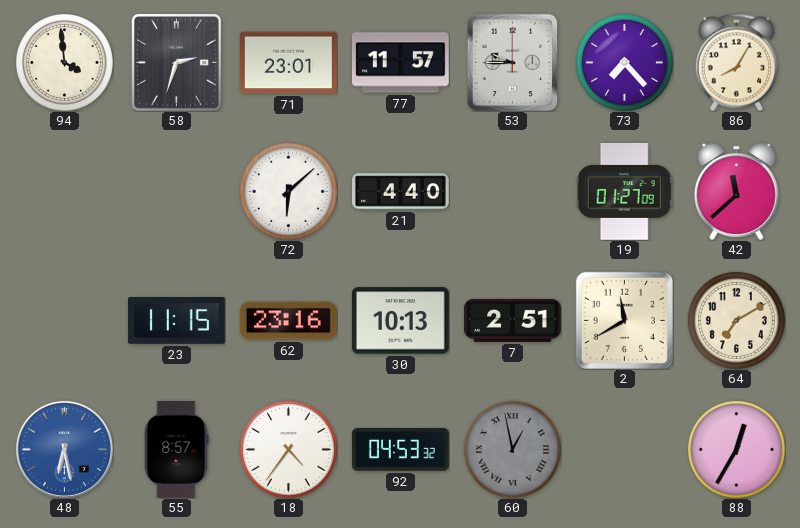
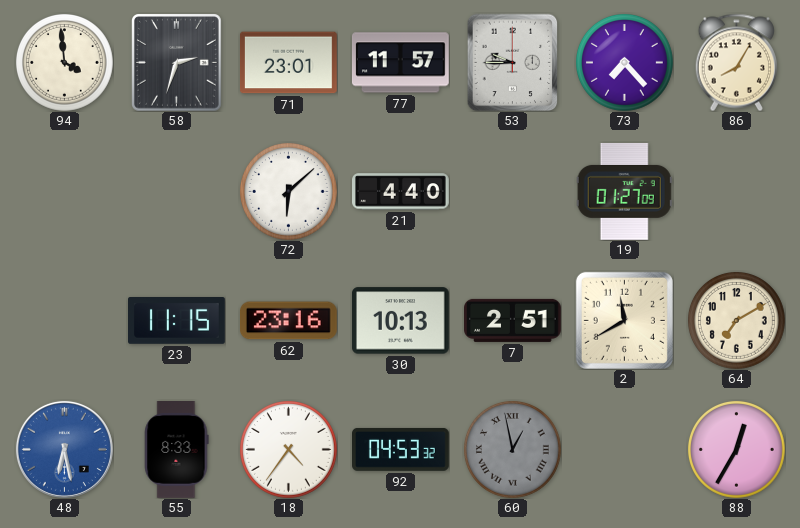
42: 11:38 -> none (736, 191)
55: 8:57 -> 8:33 (177, 450)
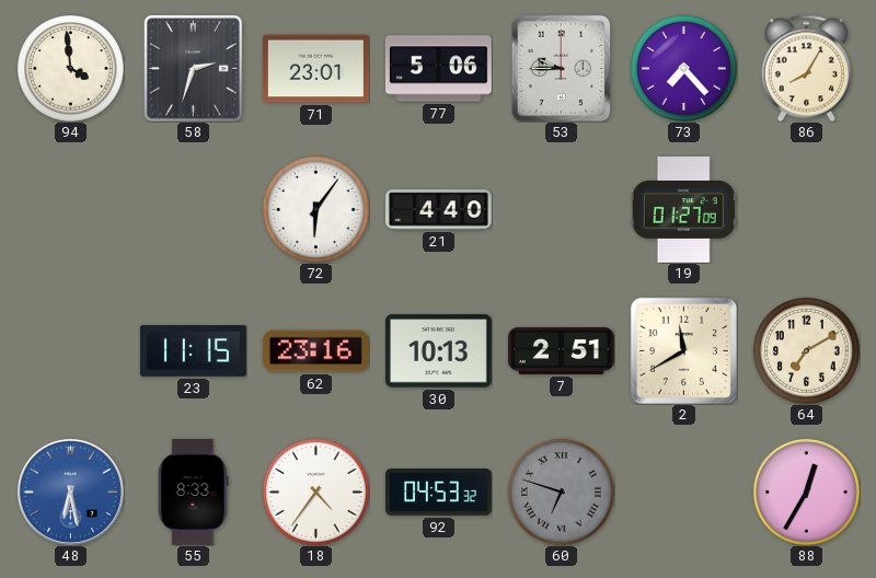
77: 11:57 -> 5:06 (438, 69)
72: 6:08 -> 6:06 (315, 209)
60: 12:58 -> 6:48 (561, 492)
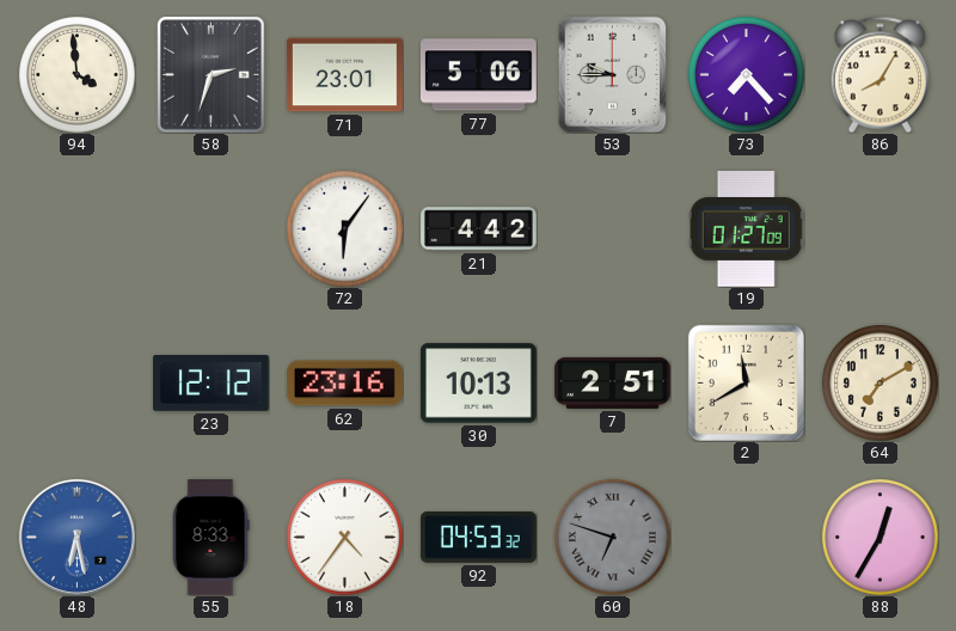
21: 4:40 -> 4:42 (479, 229)
23: 11:15 -> 12:12 (212, 384)
